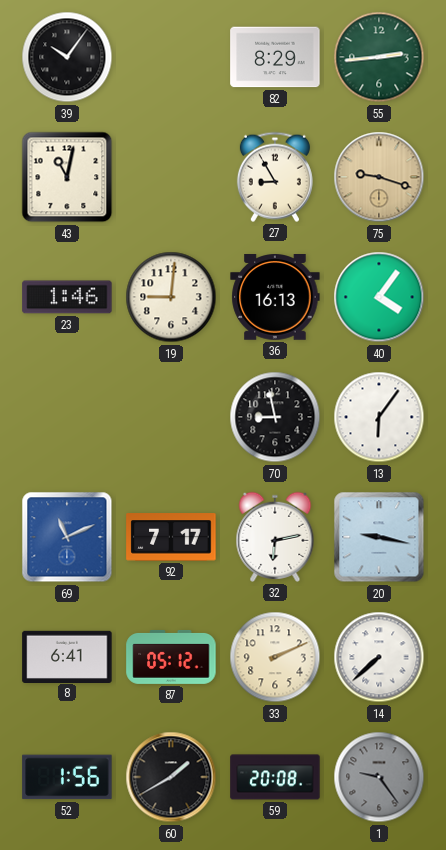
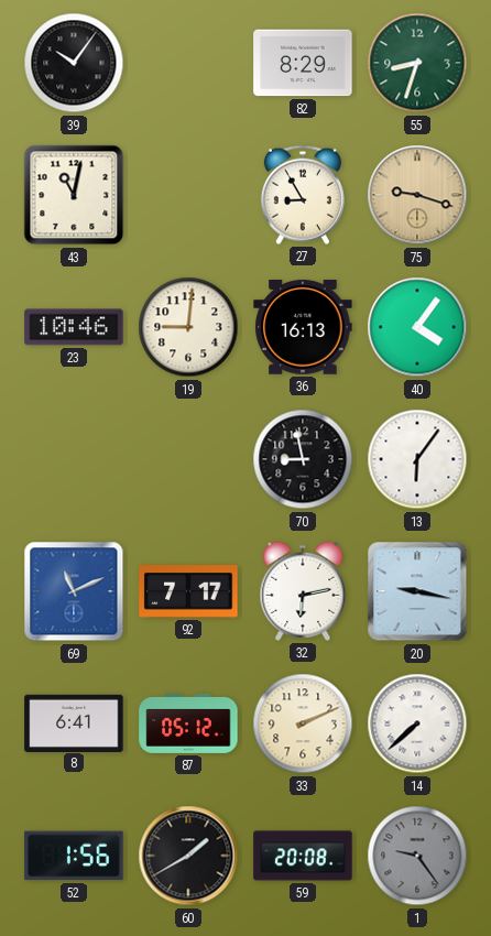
55: 2:44 -> 8:33 (417, 63)
23: 1:46 -> 10:46 (74, 327)
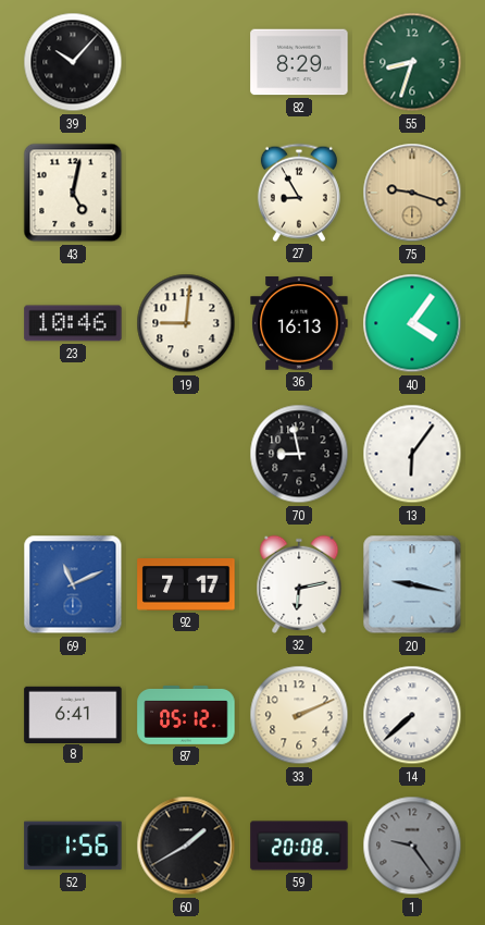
39: 10:06 -> 10:07 (73, 62)
43: 11:02 -> 5:02 (73, 193)
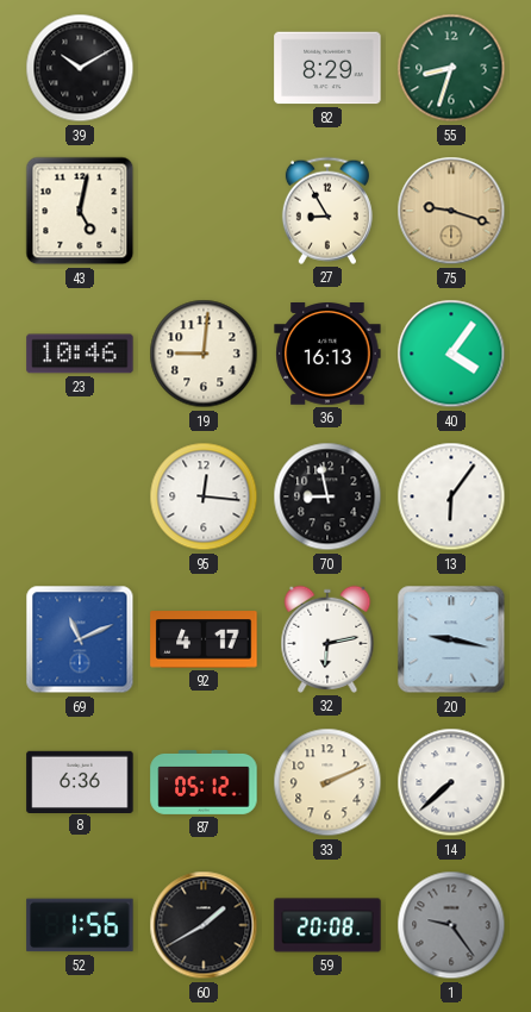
39: 10:07 -> 10:10 (80, 68)
95: none -> 12:16 (204, 496)
92: 7:17 -> 4:17 (204, 639)
8: 6:41 -> 6:36 (80, 781)
